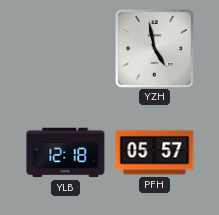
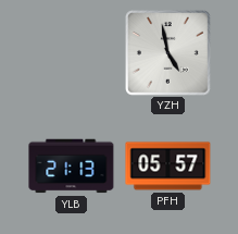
YLB: 12:18 -> 21:13 (72, 167)
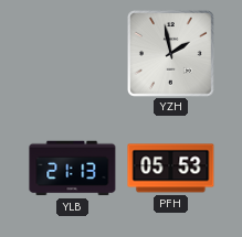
YZH: 4:58 -> 1:58 (171, 54)
PFH: 05:57 -> 05:53 (171, 169)
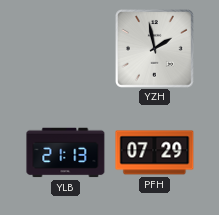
PFH: 05:53 -> 07:29 (155, 153)
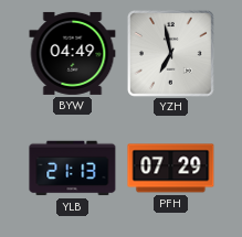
BYW: none -> 04:49 (73, 53)
YZH: 1:58 -> 6:58 (171, 54)
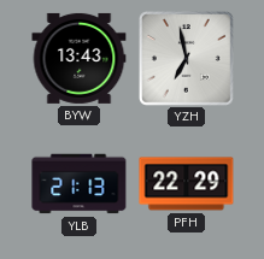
BYW: 04:49 -> 13:43 (80, 58)
PFH: 07:29 -> 22:29 (187, 184)
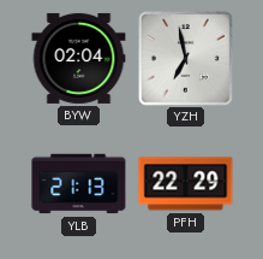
BYW: 13:43 -> 02:04 (79, 58)
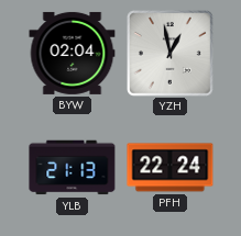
YZH: 6:58 -> 12:58 (171, 54)
PFH: 22:29 -> 22:24 (171, 168)
